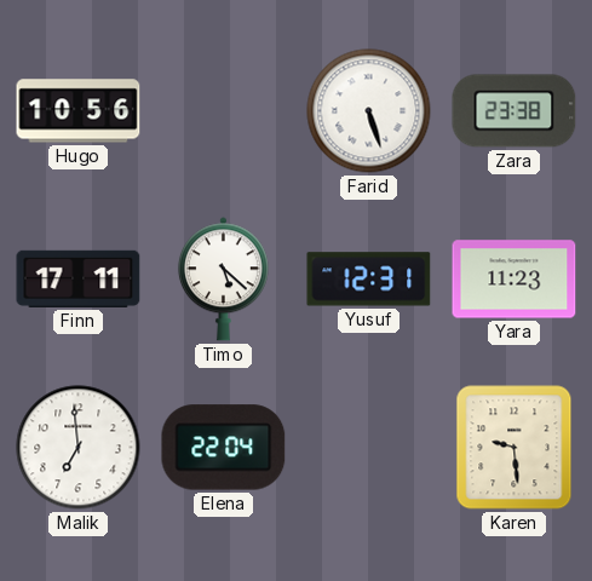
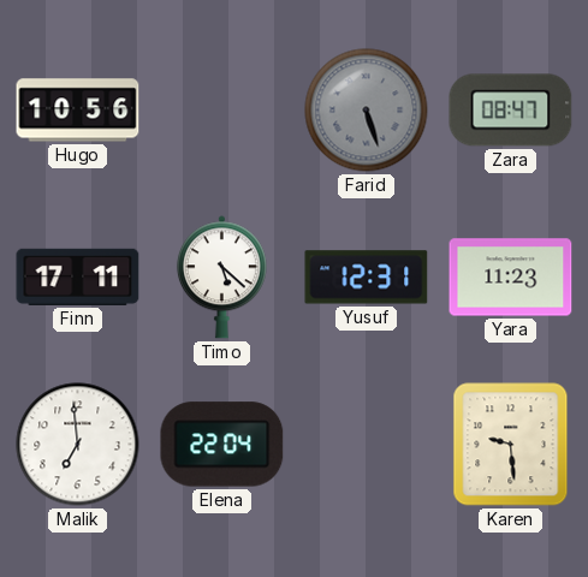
Farid dial: white -> grey (367, 111)
Zara: 23:38 -> 08:47 (511, 111)
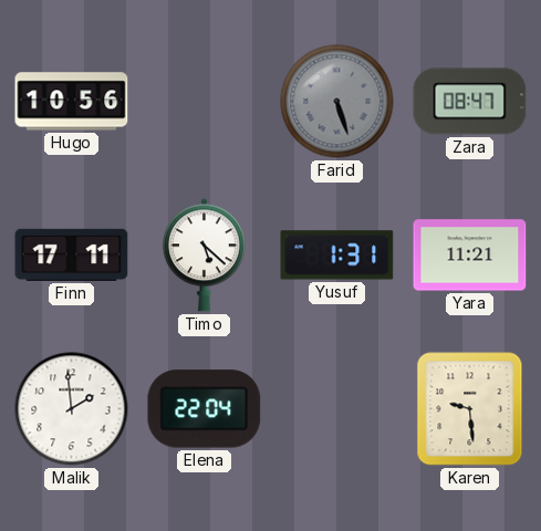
Yusuf: 12:31 -> 1:31 (337, 256)
Yara: 11:23 -> 11:21 (470, 256)
Malik: 6:59 -> 1:59 (72, 409)
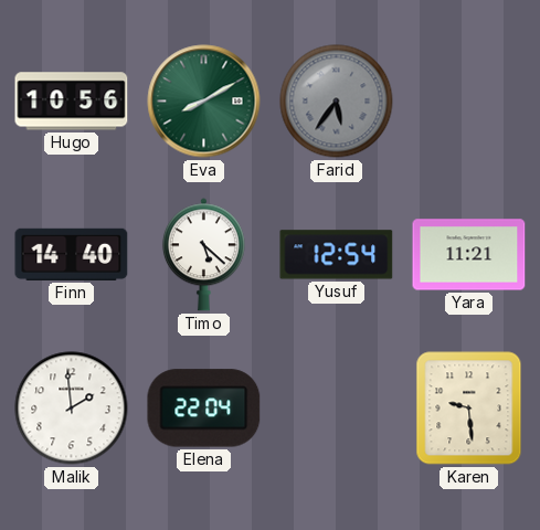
Eva: none -> 8:10 (204, 102)
Farid: 5:27 -> 5:36 (337, 102)
Zara: 08:47 -> none (470, 102)
Finn: 17:11 -> 14:40 (72, 254)
Yusuf: 1:31 -> 12:54 (337, 255)
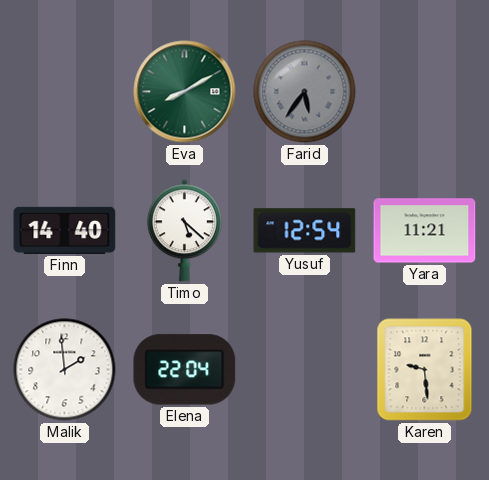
Hugo: 10:56 -> none (72, 102)
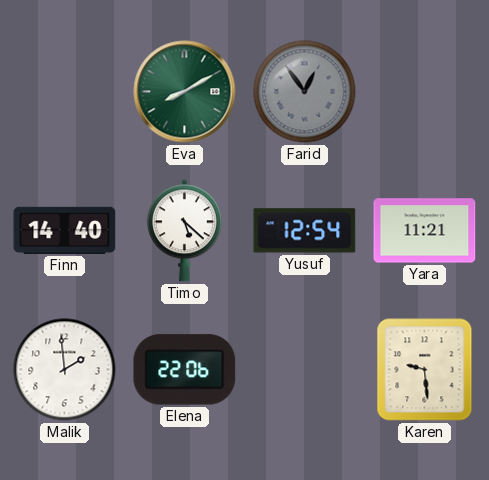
Farid: 5:36 -> 12:54 (305, 92)
Elena: 22:04 -> 22:06 (185, 370)
